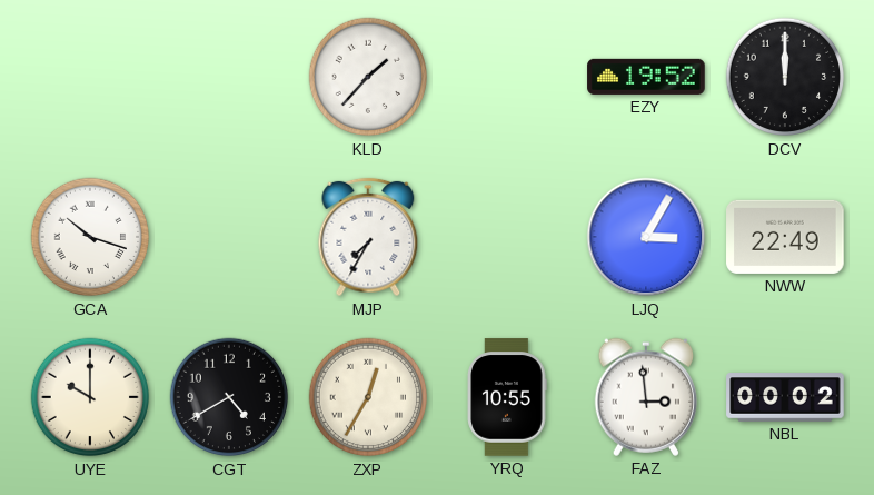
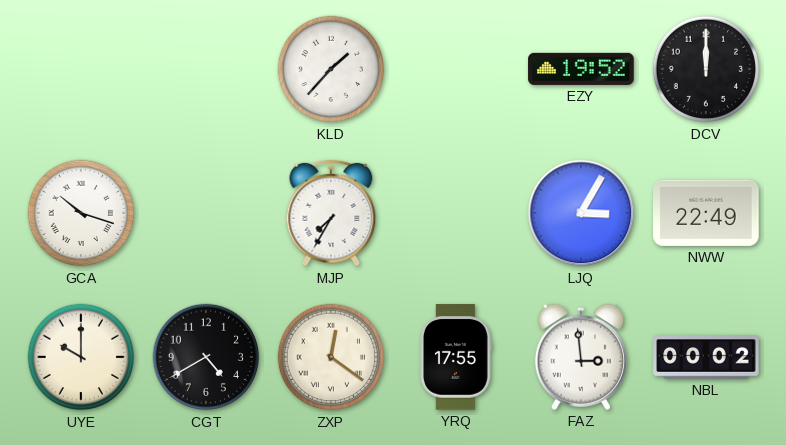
ZXP: 12:35 -> 12:21 (331, 357)
YRQ: 10:55 -> 17:55 (456, 357)
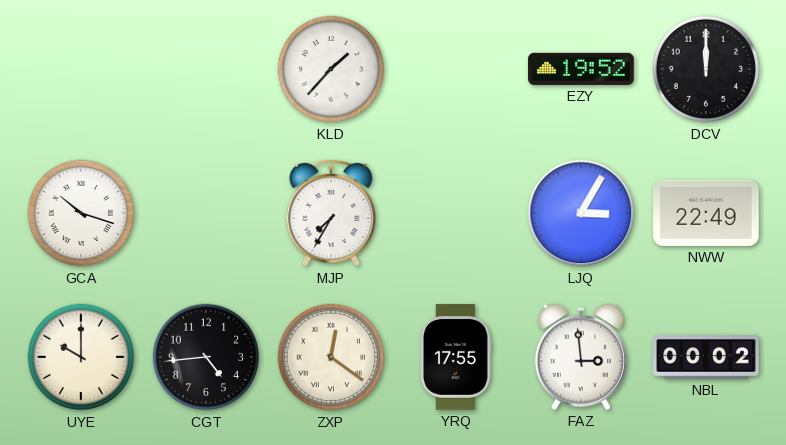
CGT: 4:40 -> 4:44 (206, 357)
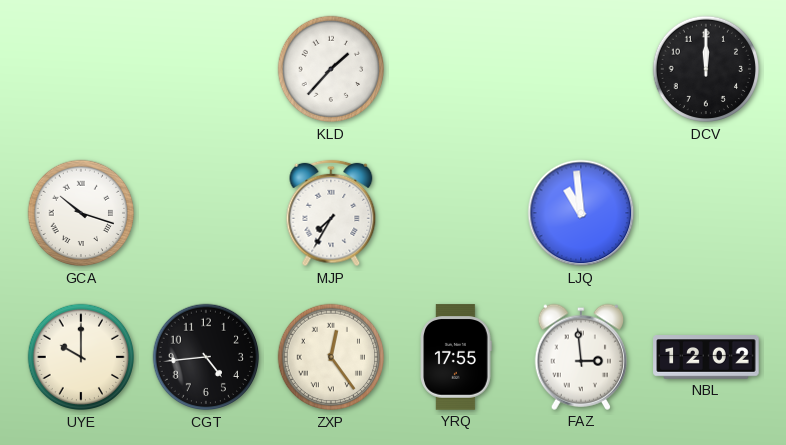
EZY: 19:52 -> none (581, 69)
LJQ: 3:05 -> 10:59 (581, 213)
NWW: 22:49 -> none (706, 213)
ZXP: 12:21 -> 12:24 (331, 357)
NBL: 00:02 -> 12:02 (706, 357)
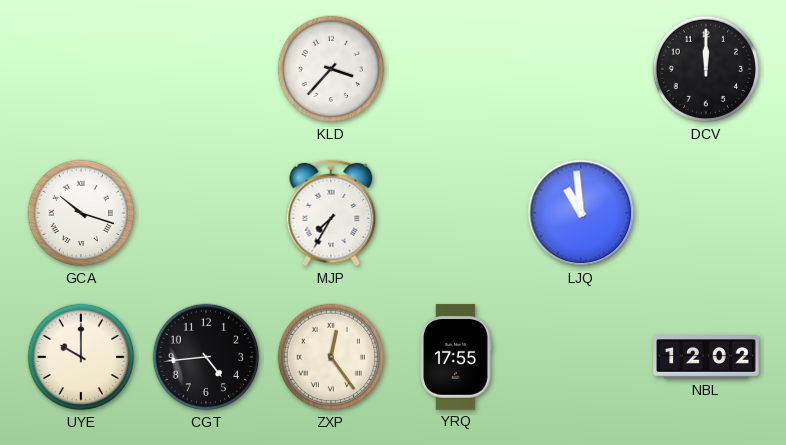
KLD: 1:37 -> 3:37 (331, 69)
FAZ: 2:59 -> none (580, 357)
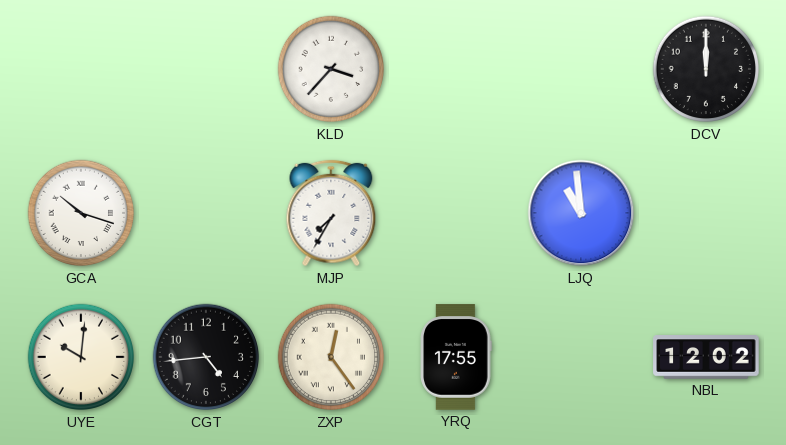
UYE: 10:00 -> 10:01 (81, 357)
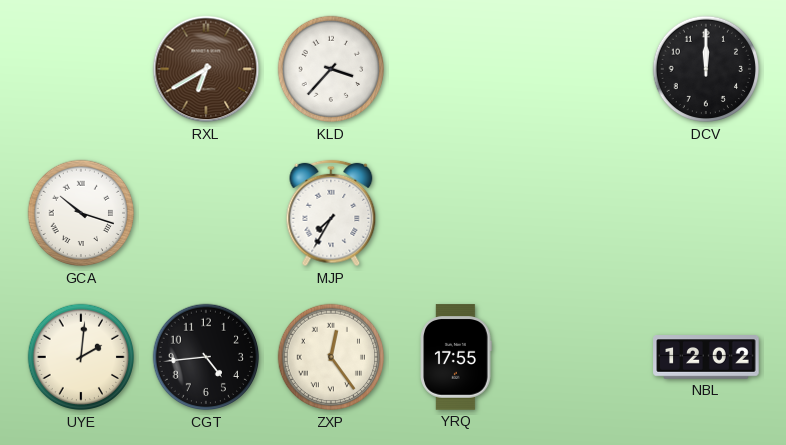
RXL: none -> 6:40 (206, 69)
LJQ: 10:59 -> none (581, 213)
UYE: 10:01 -> 2:01 (81, 357)
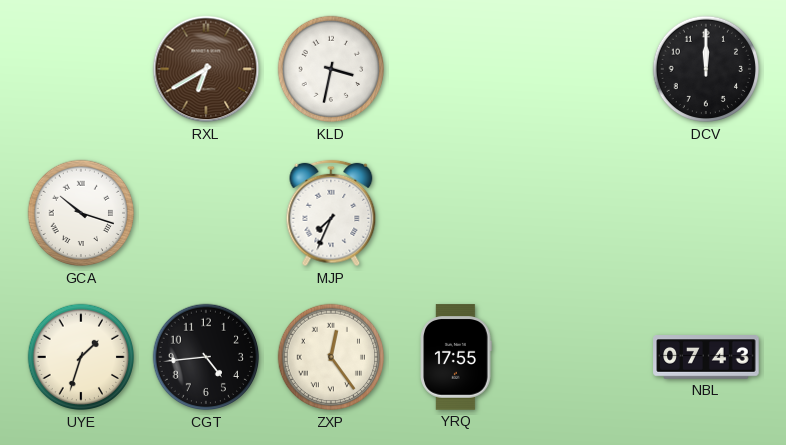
KLD: 3:37 -> 3:32 (331, 69)
MJP: 7:35 -> 7:34 (331, 213)
UYE: 2:01 -> 1:33 (81, 357)
NBL: 12:02 -> 07:43 (706, 357)
